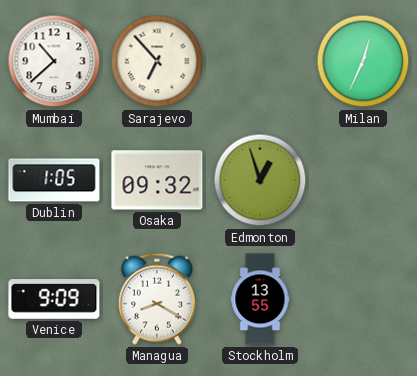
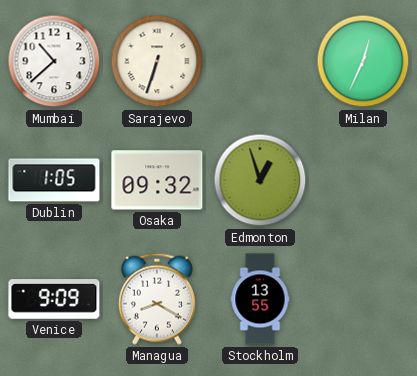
Sarajevo: 6:53 -> 6:33 (157, 61)
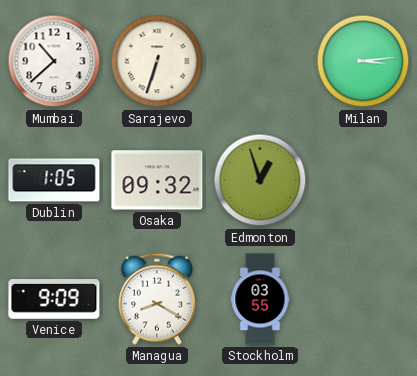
Milan: 12:34 -> 3:14 (363, 61)
Stockholm: 13:55 -> 03:55 (260, 299)
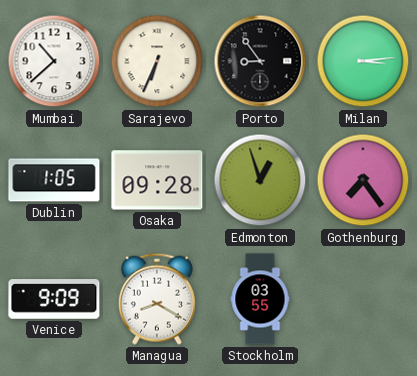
Sarajevo: 6:33 -> 6:34 (157, 61)
Porto: none -> 8:54 (260, 61)
Osaka: 09:32 -> 09:28 (157, 180)
Gothenburg: none -> 7:24 (363, 180)
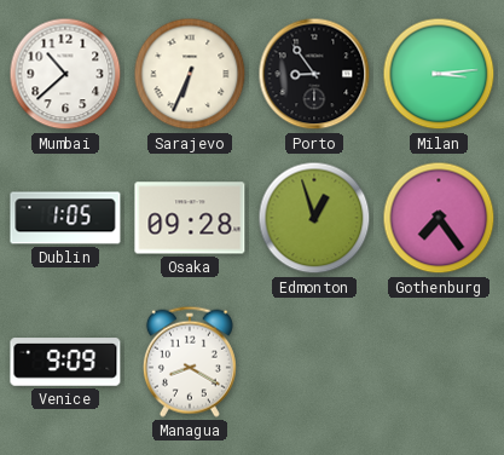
Stockholm: 03:55 -> none (260, 299)
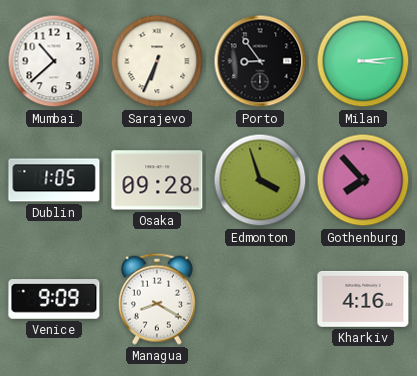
Edmonton: 12:57 -> 3:57 (260, 180)
Gothenburg: 7:24 -> 7:53 (363, 180)
Kharkiv: none -> 4:16 (363, 299)
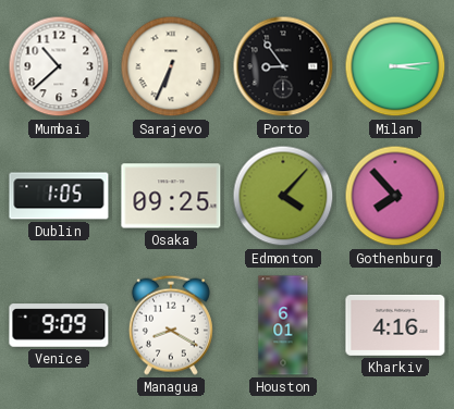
Osaka: 09:28 -> 09:25 (171, 196)
Edmonton: 3:57 -> 4:07 (283, 196)
Houston: none -> 6:01 (283, 325)
